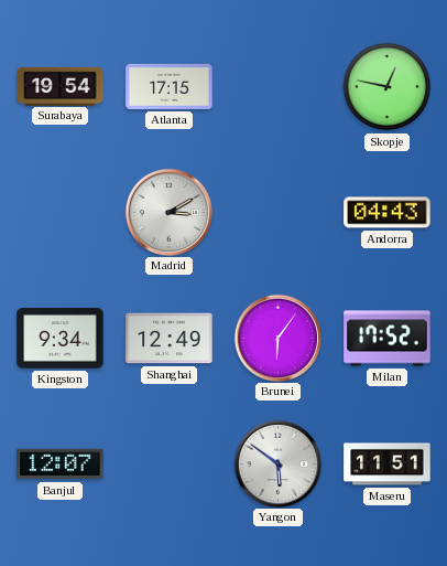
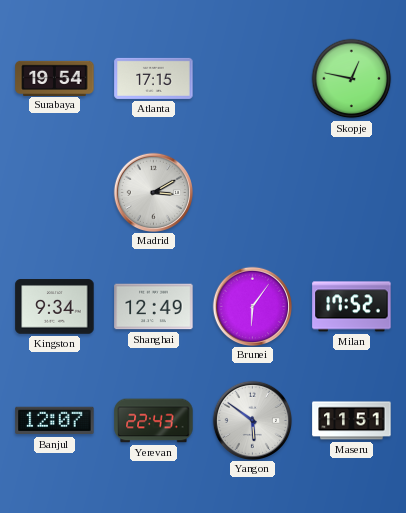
Andorra: 04:43 -> none (388, 213)
Yerevan: none -> 22:43 (154, 421)
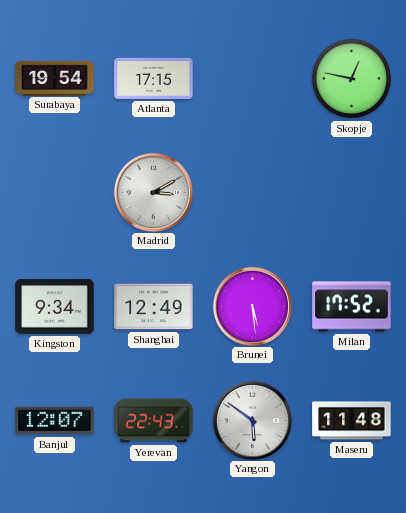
Brunei: 6:06 -> 5:29 (252, 306)
Maseru: 11:51 -> 11:48 (352, 421)
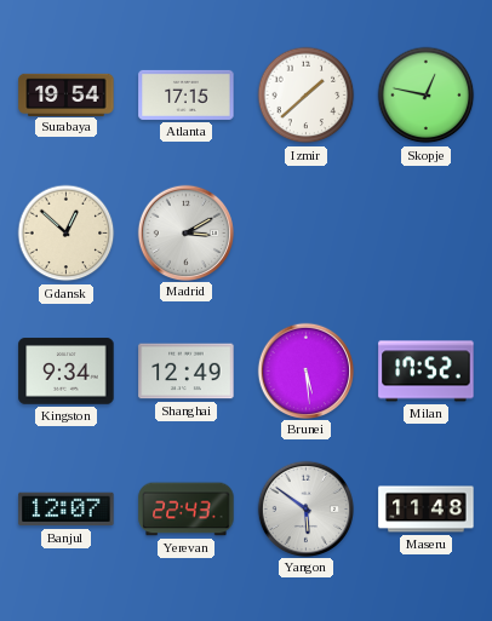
Izmir: none -> 1:38 (307, 96)
Gdansk: none -> 12:52 (67, 234)
